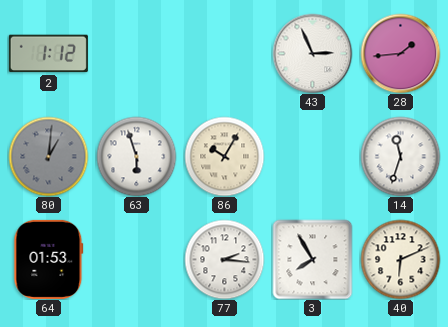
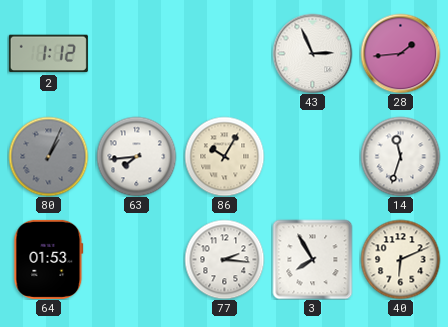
80: 1:01 -> 1:04 (48, 156)
63: 5:57 -> 7:44 (136, 156)
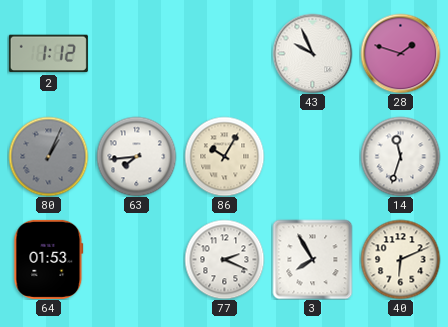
43: 2:56 -> 9:56 (312, 53)
28: 1:44 -> 1:48 (400, 53)
77: 2:16 -> 2:19 (224, 259)
